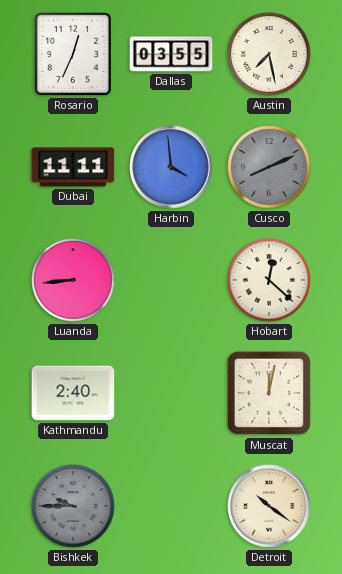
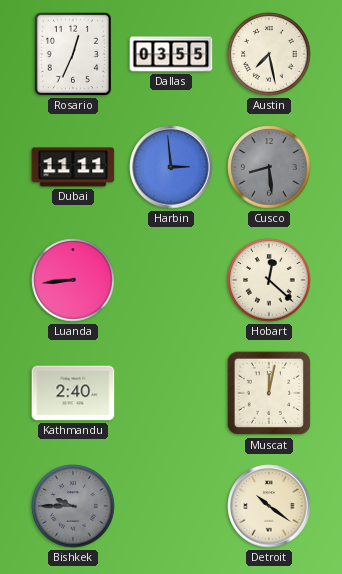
Harbin: 3:59 -> 2:59 (171, 167)
Cusco: 8:11 -> 8:29 (269, 167)
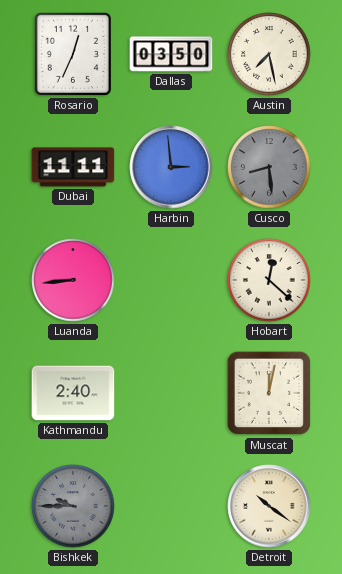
Dallas: 03:55 -> 03:50 (171, 54)
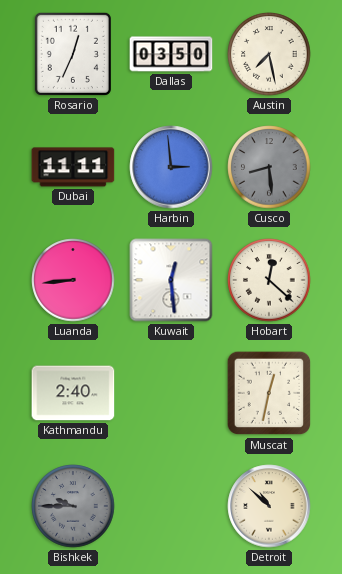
Kuwait: none -> 12:29 (171, 280)
Muscat: 12:02 -> 12:32 (269, 393)
Detroit: 10:21 -> 10:52 (269, 506)
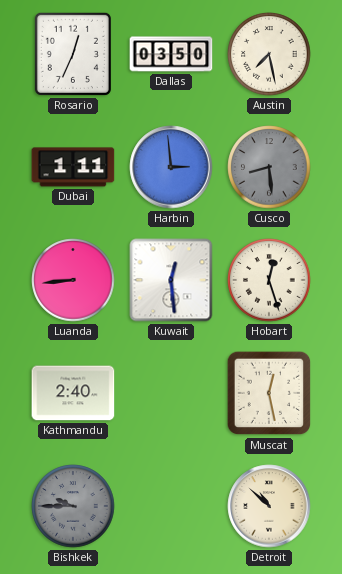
Dubai: 11:11 -> 1:11 (73, 167)
Hobart: 12:22 -> 12:27 (269, 280)
Muscat: 12:32 -> 12:28 (269, 393)
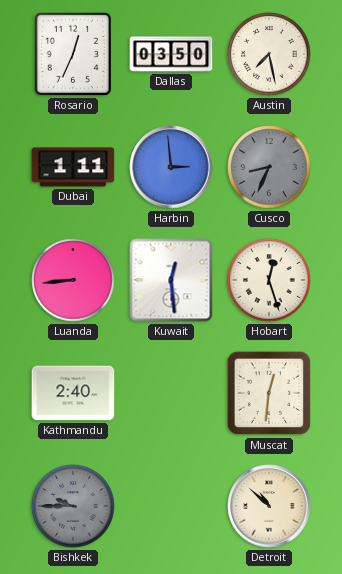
Cusco: 8:29 -> 8:34 (269, 167)
Muscat: 12:28 -> 12:31 (269, 393)
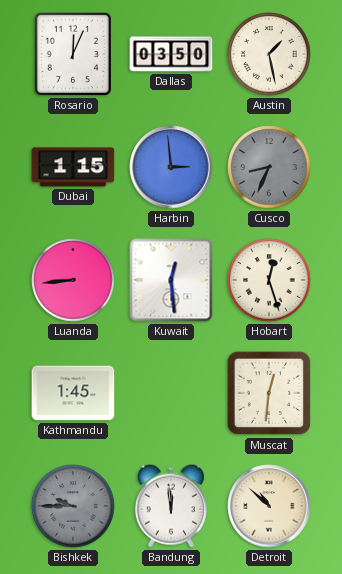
Rosario: 12:34 -> 12:04 (73, 54)
Austin: 7:28 -> 1:28 (269, 54)
Dubai: 1:11 -> 1:15 (73, 167)
Kathmandu: 2:40 -> 1:45 (73, 393)
Bandung: none -> 11:59 (171, 506)
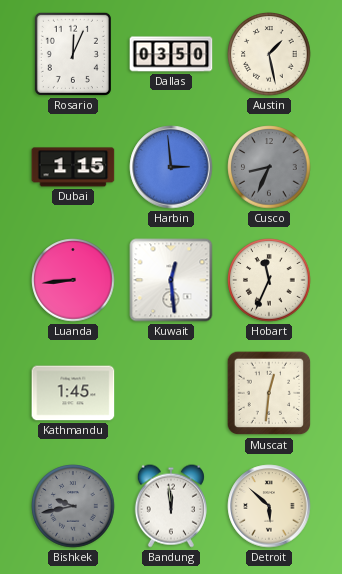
Hobart: 12:27 -> 11:34 (269, 280)
Bishkek: 9:45 -> 9:43 (73, 506)
Detroit: 10:52 -> 5:52 (269, 506)
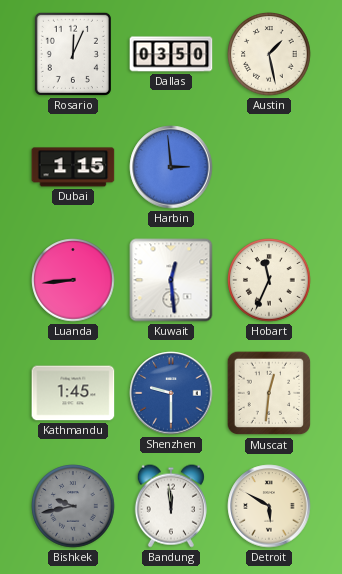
Cusco: 8:34 -> none (269, 167)
Shenzhen: none -> 9:30 (171, 393)
Detroit: 5:52 -> 5:50 (269, 506)
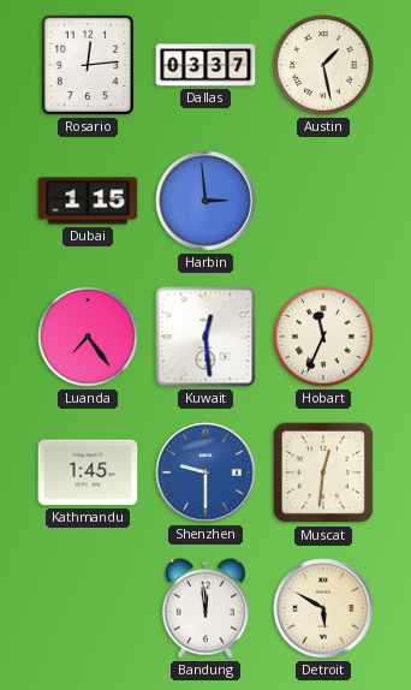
Rosario: 12:04 -> 12:14 (88, 65)
Dallas: 03:50 -> 03:37 (205, 65)
Luanda: 8:44 -> 7:24 (88, 337)
Bishkek: 9:43 -> none (73, 506)
